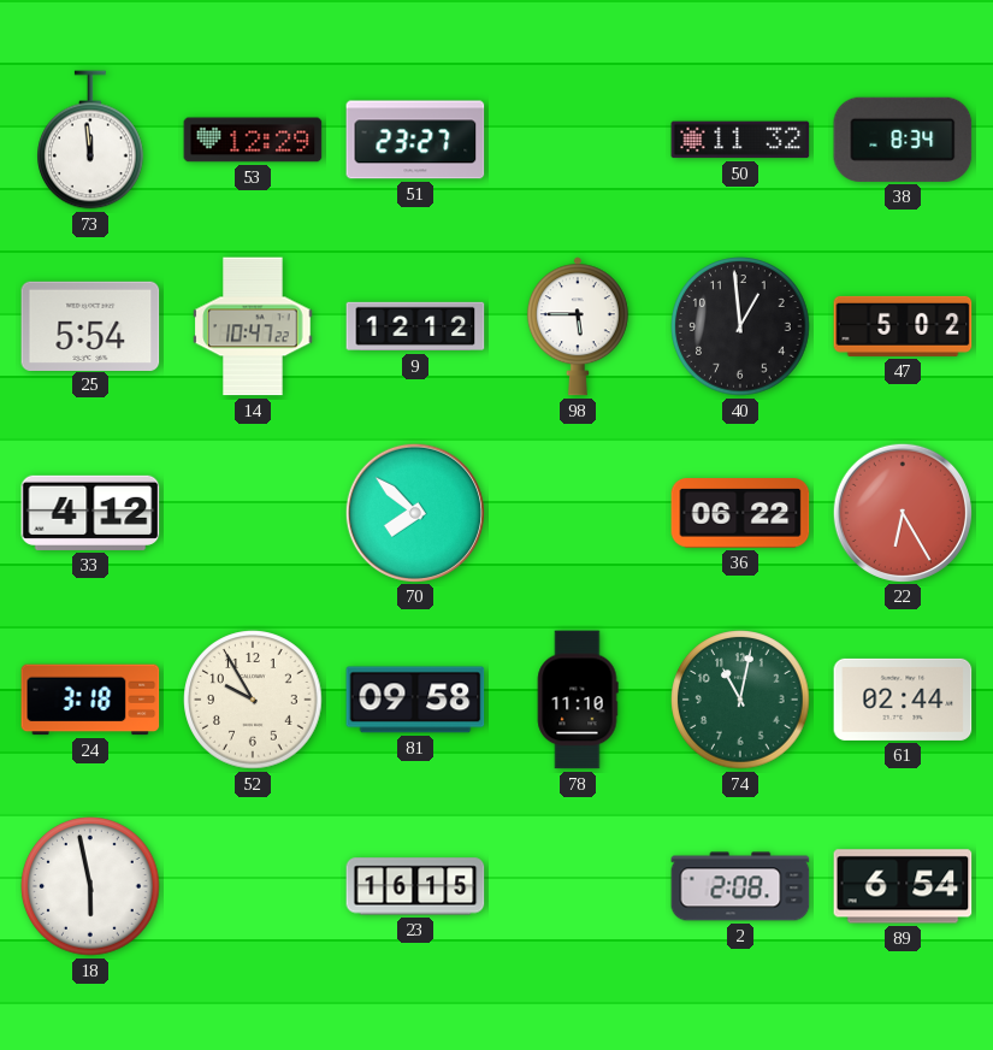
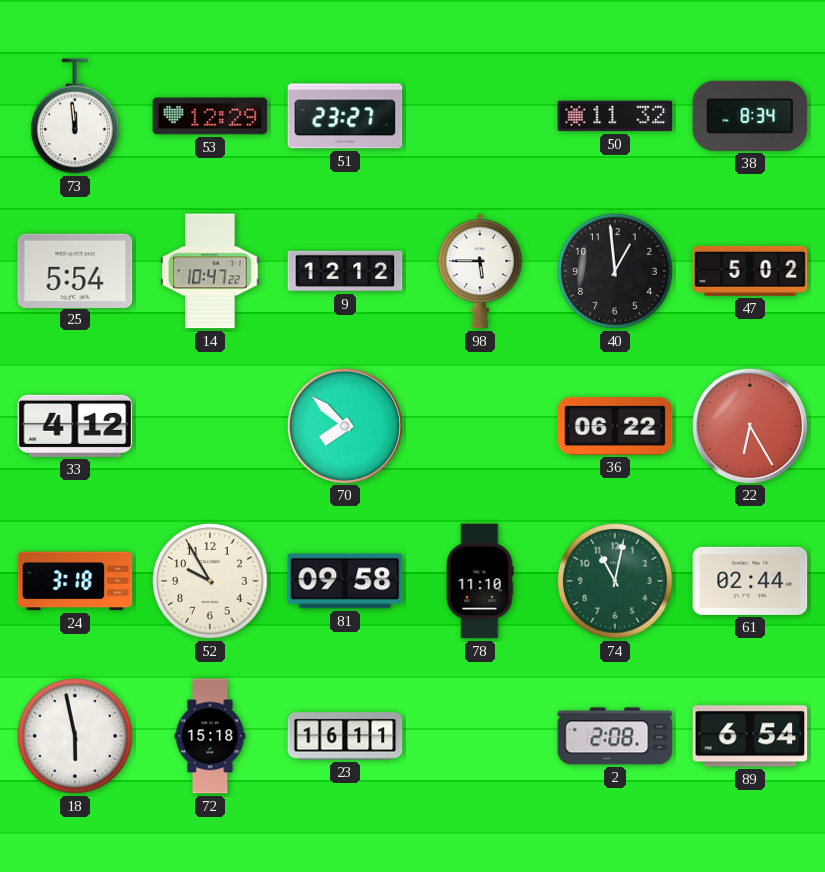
72: none -> 15:18 (210, 736)
23: 16:15 -> 16:11 (345, 736)
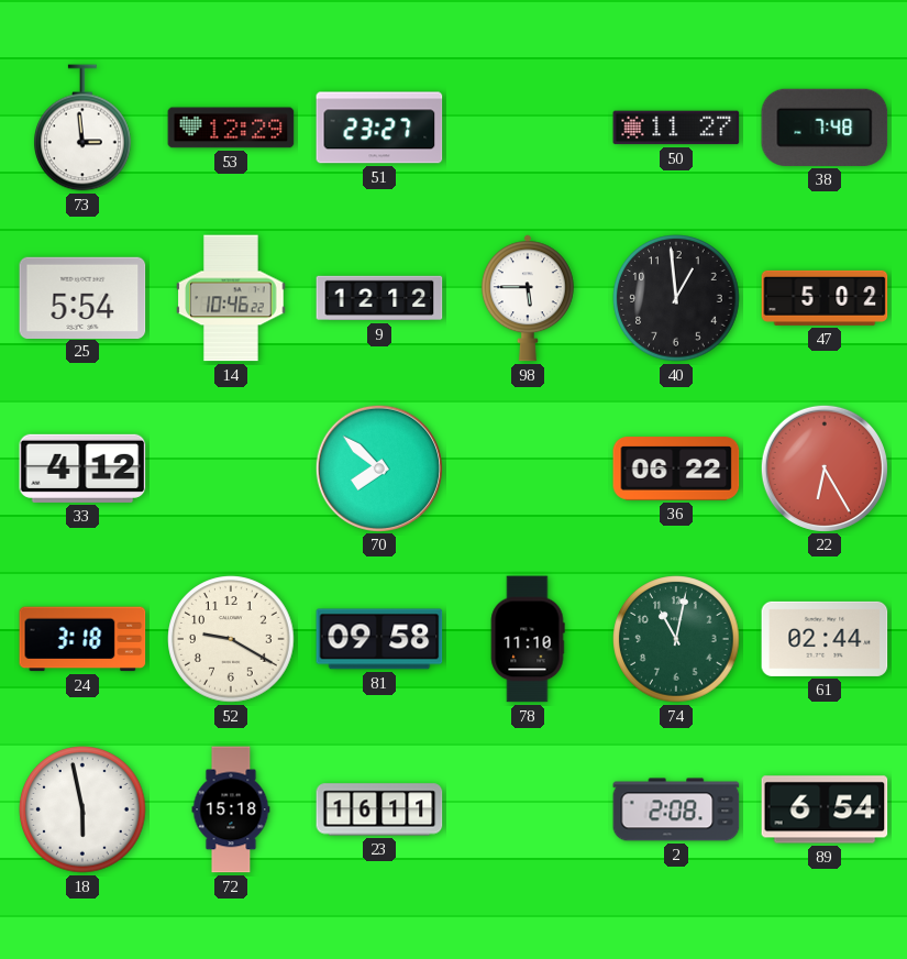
73: 11:59 -> 2:59 (84, 128)
50: 11:32 -> 11:27 (676, 128)
38: 8:34 -> 7:48 (825, 128)
14: 10:47 -> 10:46 (231, 298)
52: 9:55 -> 9:20 (231, 639)
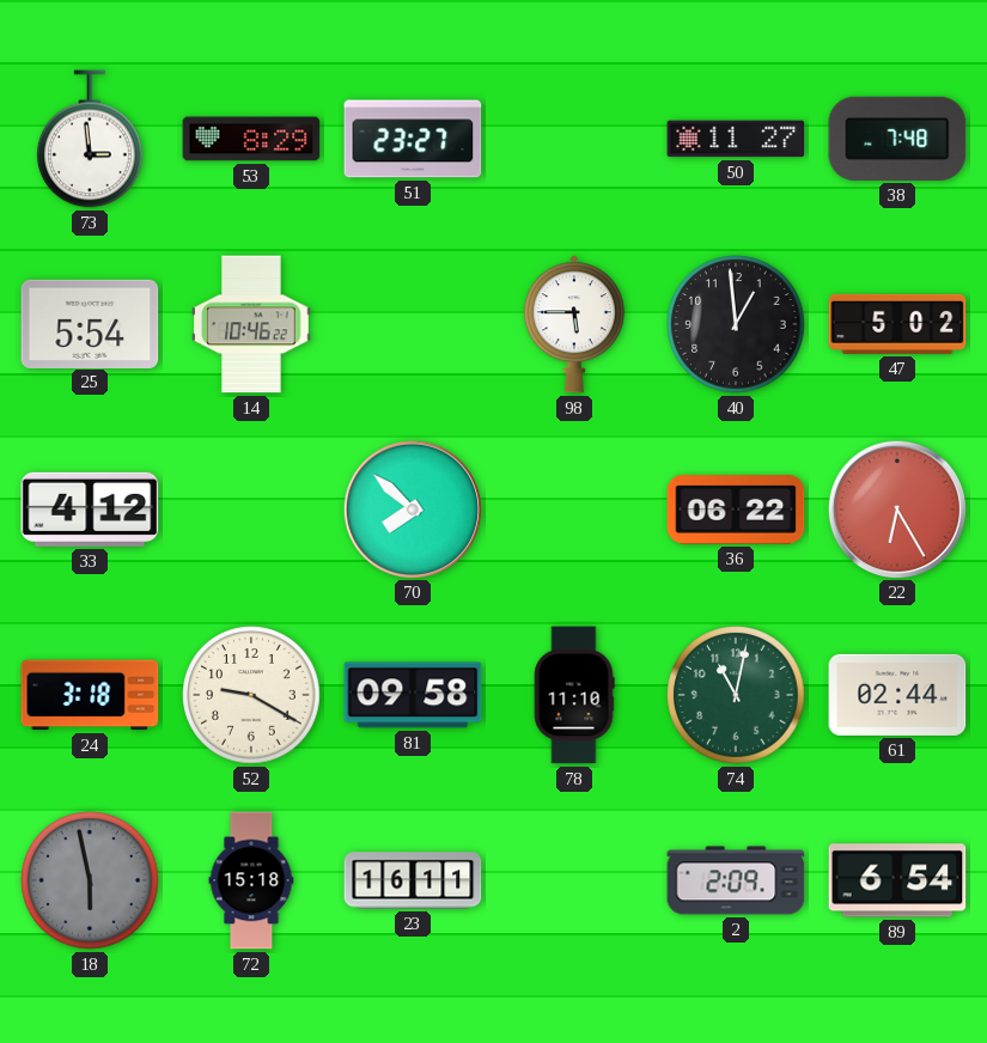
53: 12:29 -> 8:29 (251, 139)
9: 12:12 -> none (379, 298)
18 dial: white -> grey (90, 880)
2: 2:08 -> 2:09 (736, 880)
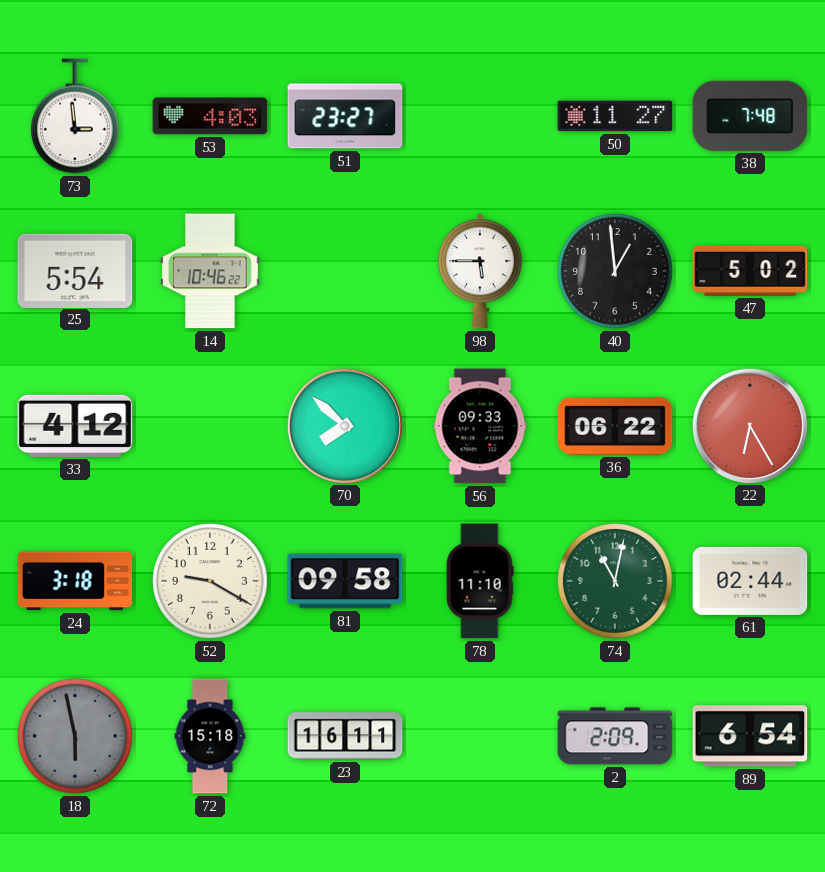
53: 8:29 -> 4:03 (210, 116)
56: none -> 09:33 (480, 426)
